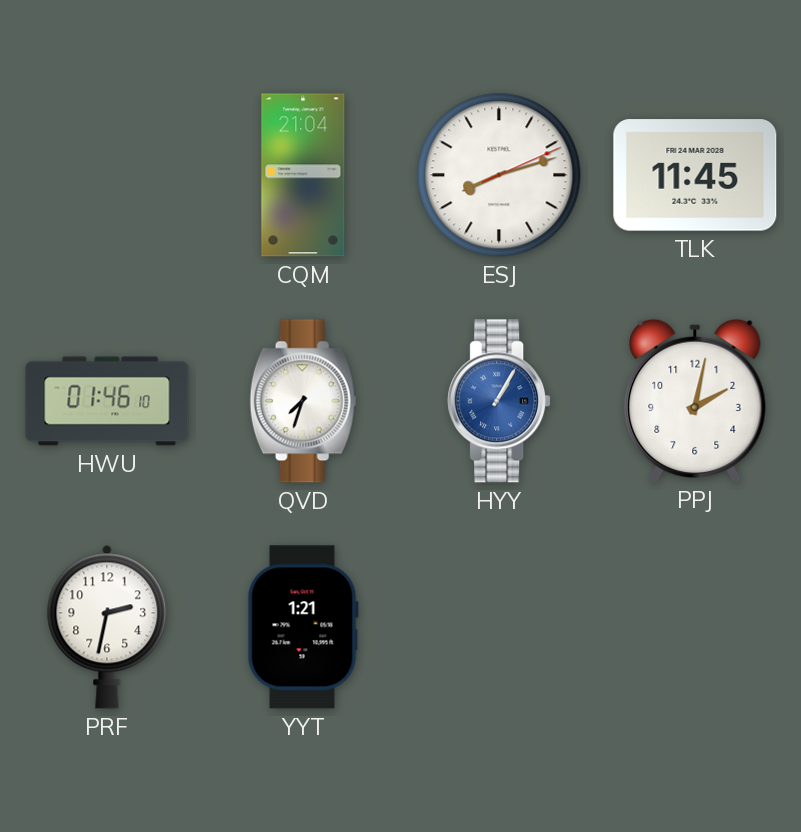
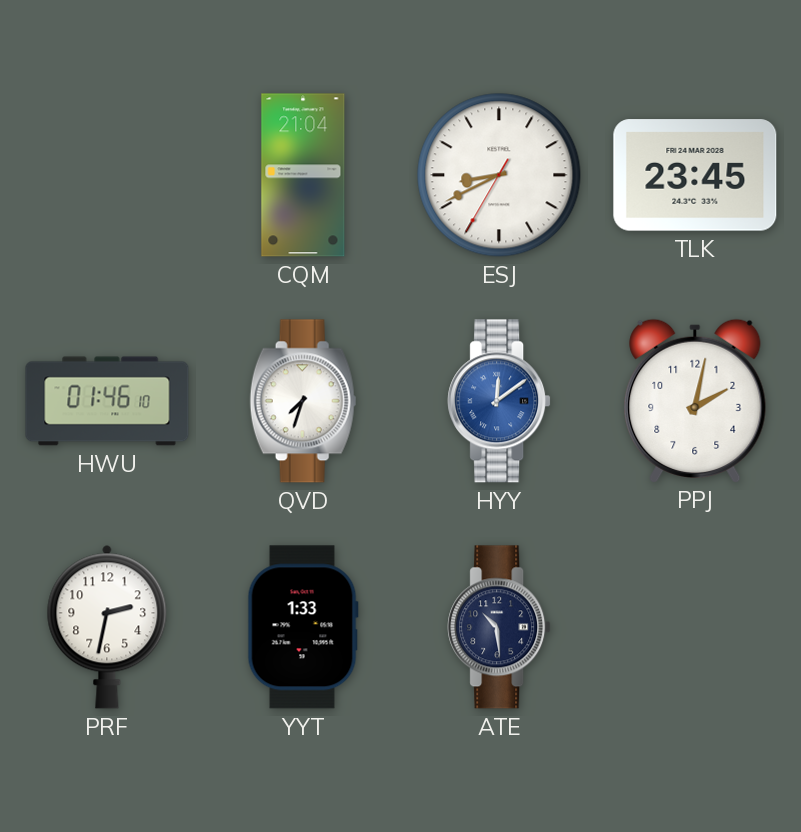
ESJ: 8:12 -> 8:40 (499, 175)
TLK: 11:45 -> 23:45 (695, 175)
HYY: 1:05 -> 12:09 (499, 401)
YYT: 1:21 -> 1:33 (303, 627)
ATE: none -> 10:29 (499, 627)
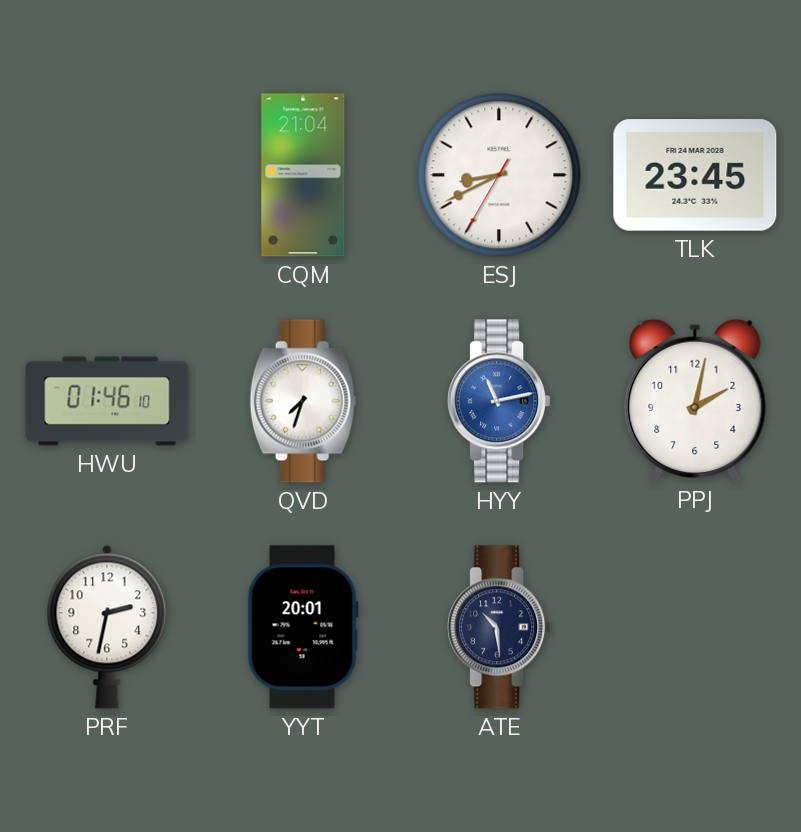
HYY: 12:09 -> 11:13 (499, 401)
YYT: 1:33 -> 20:01 (303, 627)
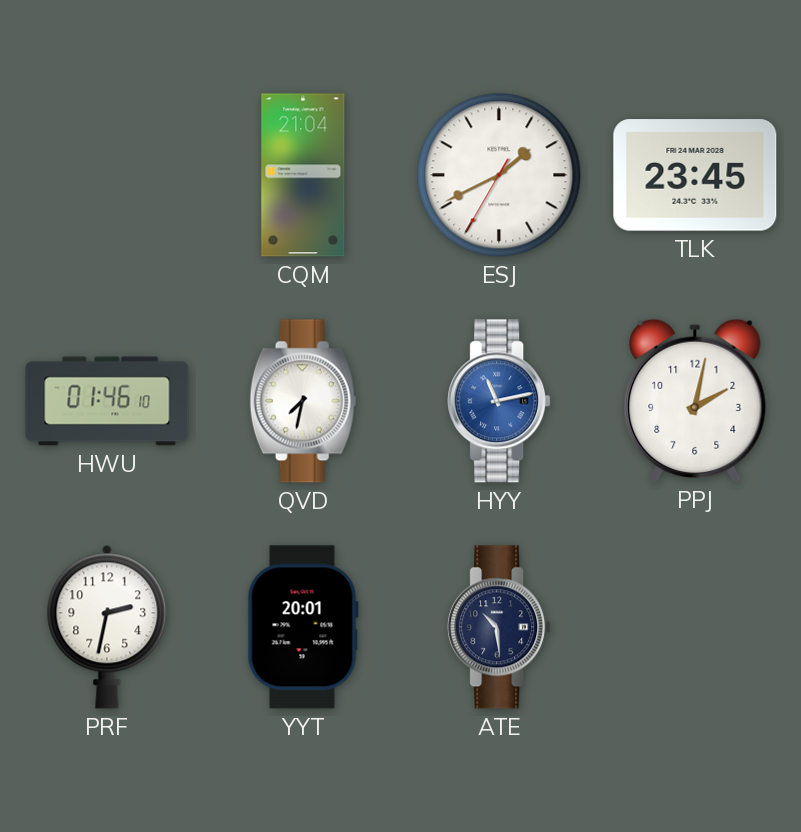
ESJ: 8:40 -> 1:40 (499, 175)
QVD: 7:33 -> 7:32 (303, 401)
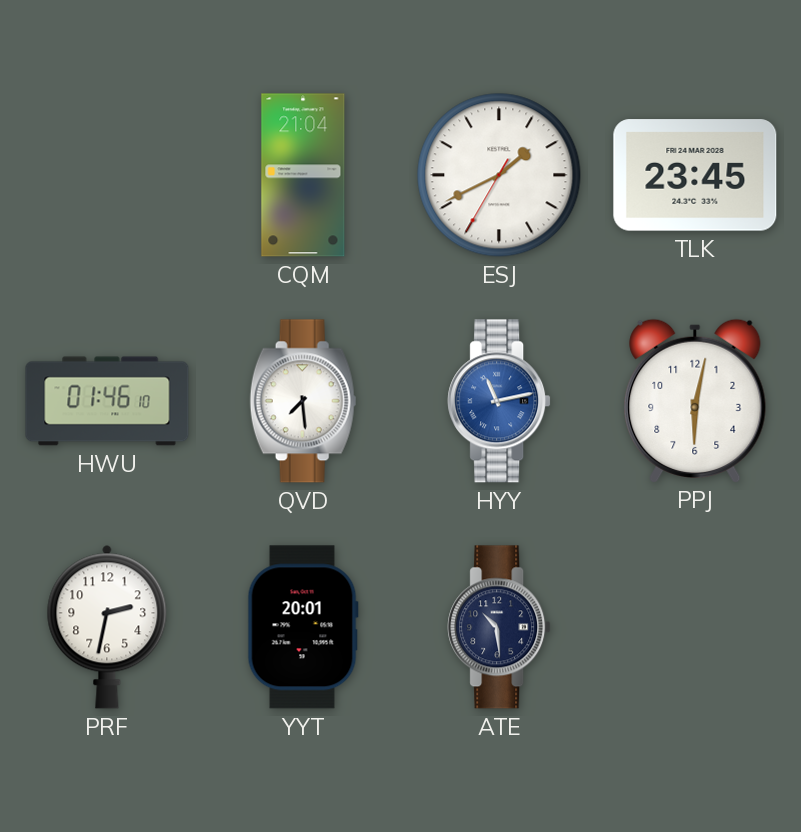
QVD: 7:32 -> 7:29 (303, 401)
PPJ: 2:02 -> 6:02 (695, 400)
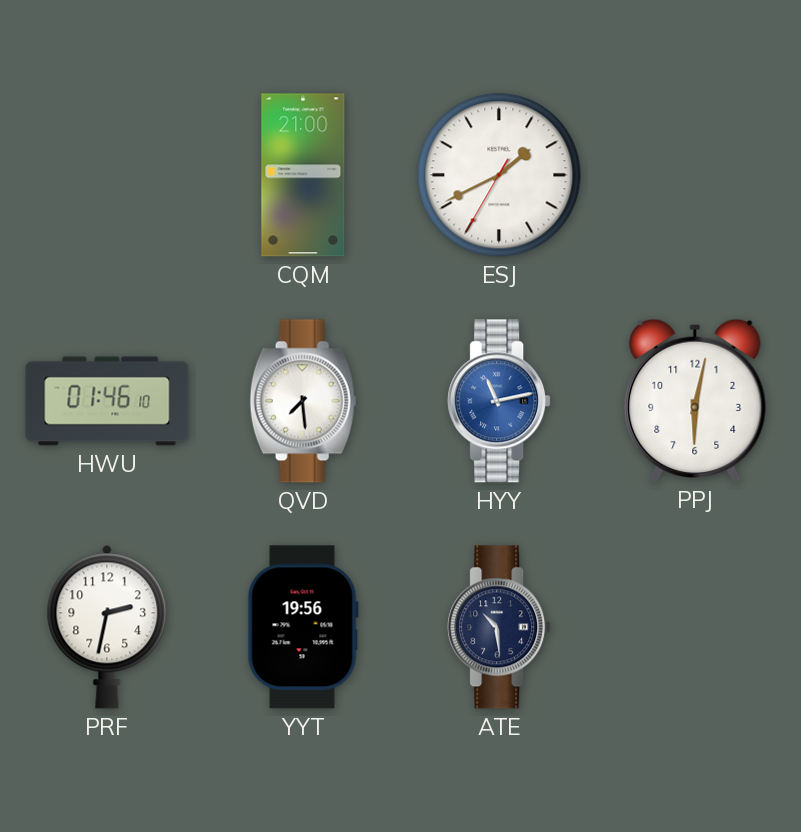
CQM: 21:04 -> 21:00 (303, 175)
TLK: 23:45 -> none (695, 175)
YYT: 20:01 -> 19:56 (303, 627)
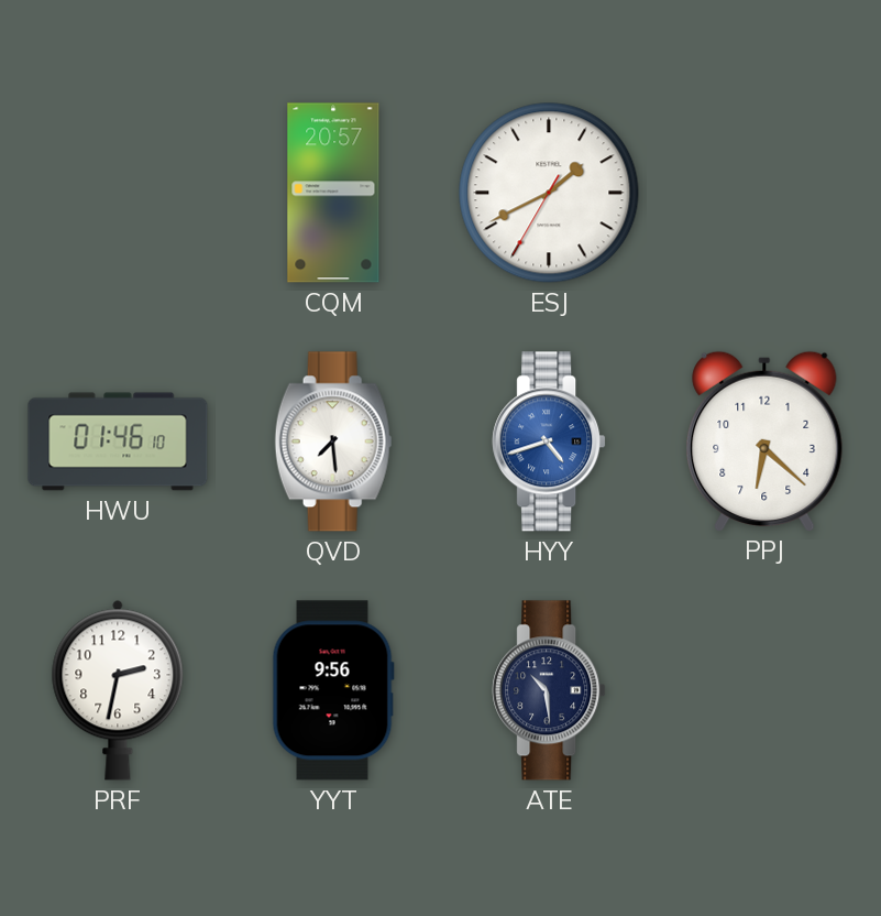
CQM: 21:00 -> 20:57 (333, 193)
HYY: 11:13 -> 4:42 (549, 441)
PPJ: 6:02 -> 6:22 (764, 440)
YYT: 19:56 -> 9:56 (333, 690)
